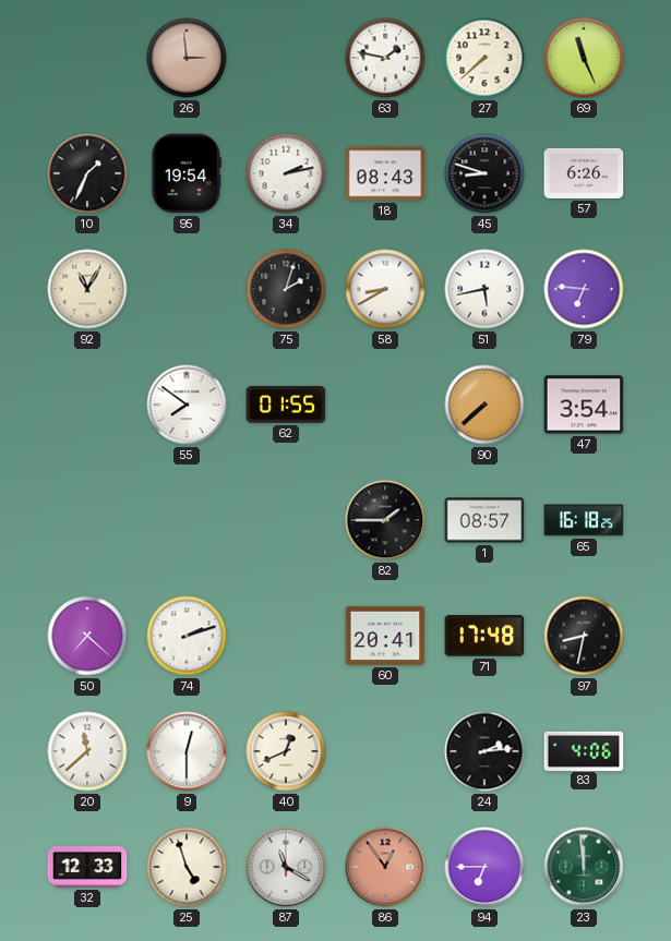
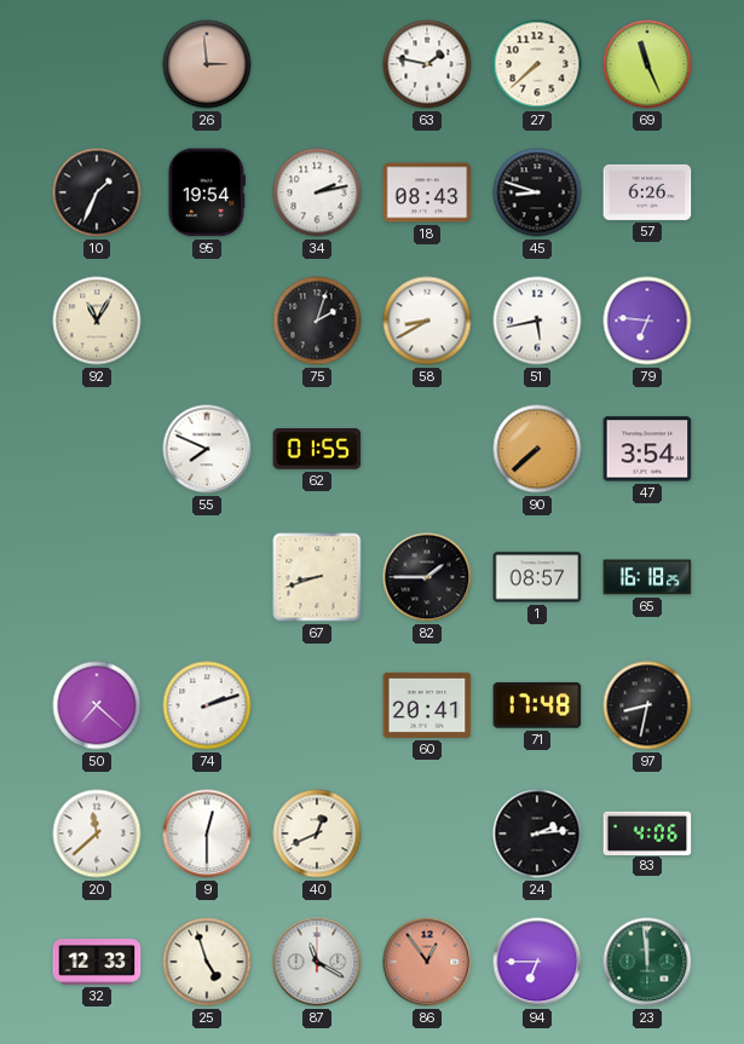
55: 7:51 -> 7:49 (207, 449)
67: none -> 8:42 (317, 577)
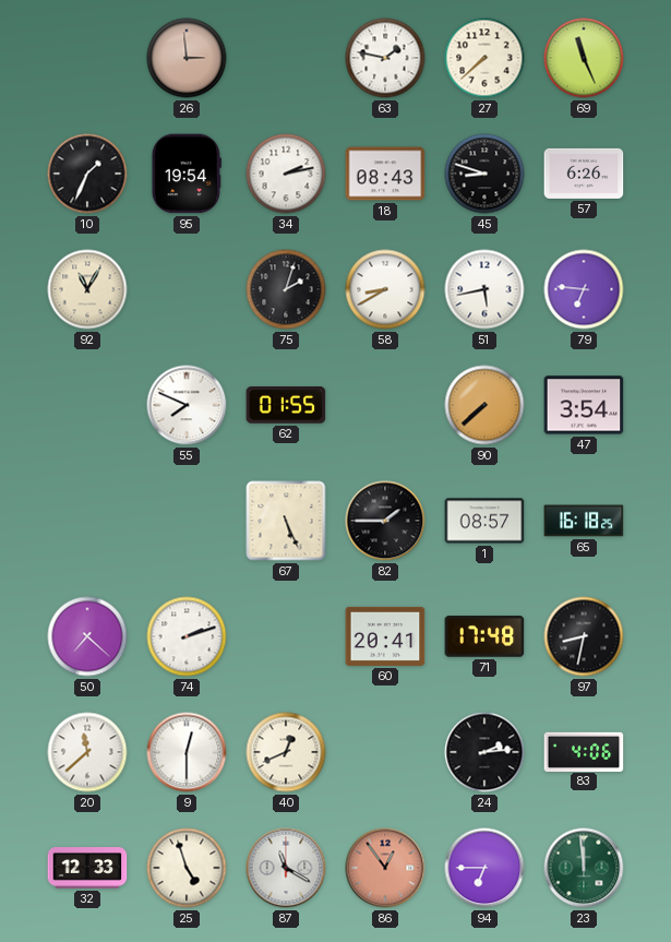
67: 8:42 -> 5:26 (286, 521)
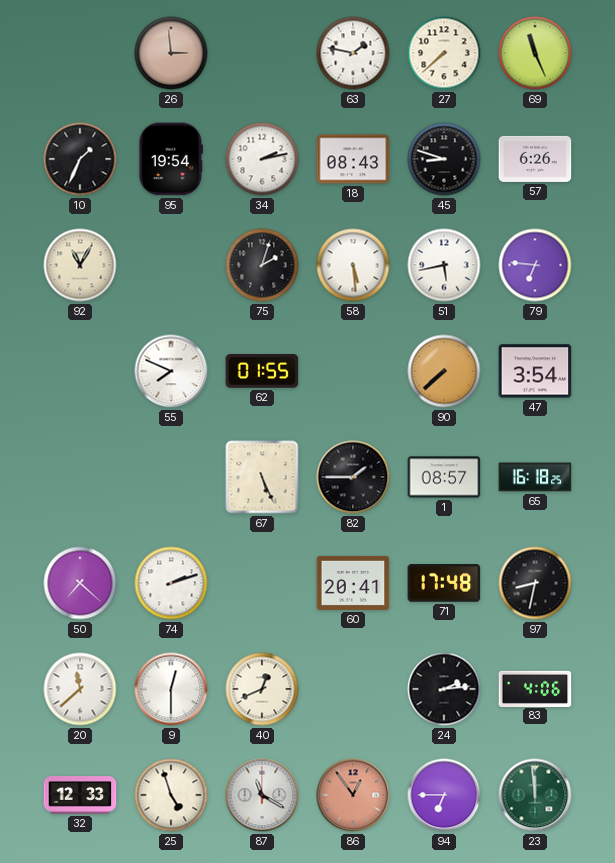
58: 8:40 -> 5:29 (353, 265)
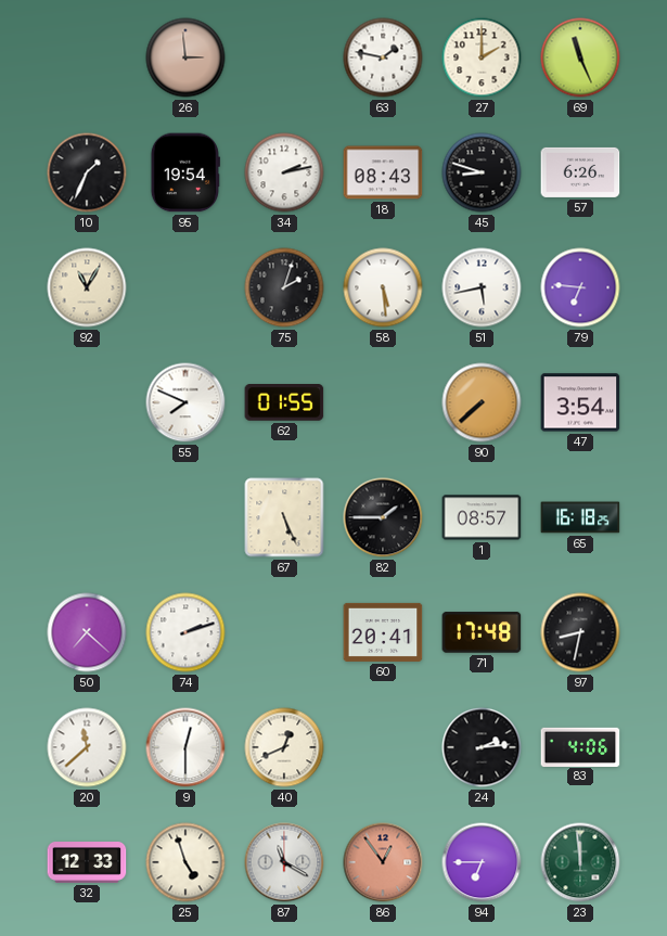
27: 7:38 -> 2:00 (482, 57)
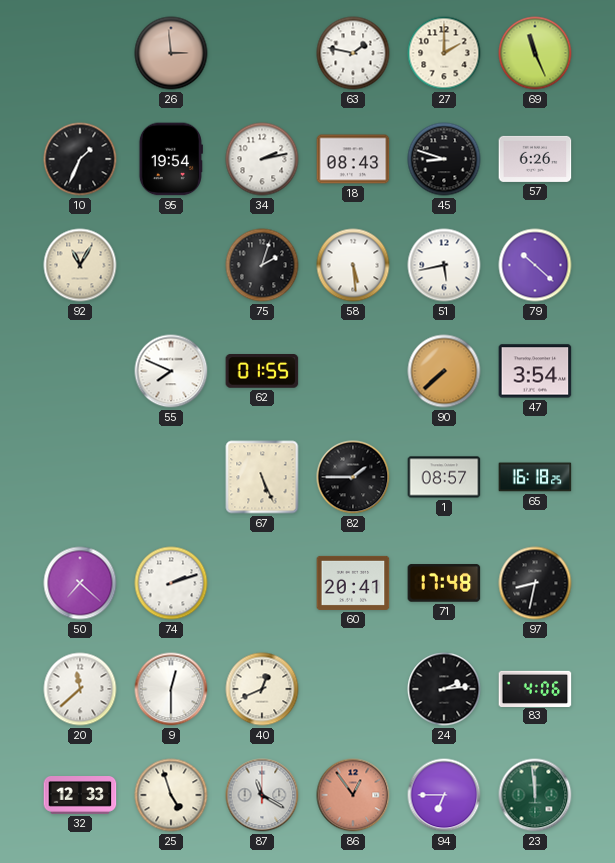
79: 6:46 -> 10:22 (535, 265)
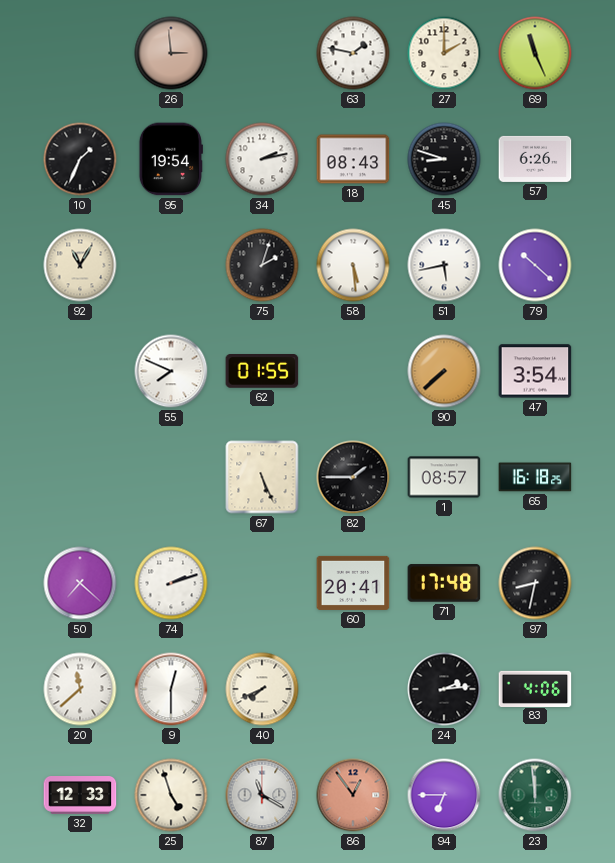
40: 12:41 -> 7:41 (262, 689)
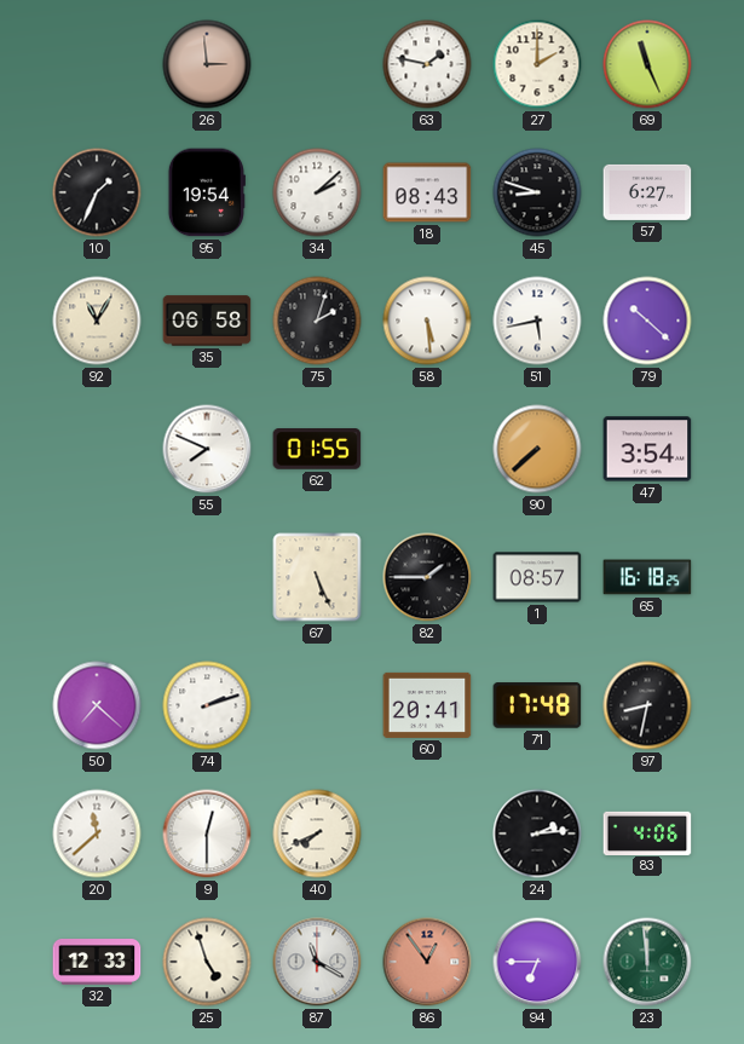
34: 2:13 -> 2:08 (317, 192)
57: 6:26 -> 6:27 (647, 192)
35: none -> 06:58 (207, 321)
